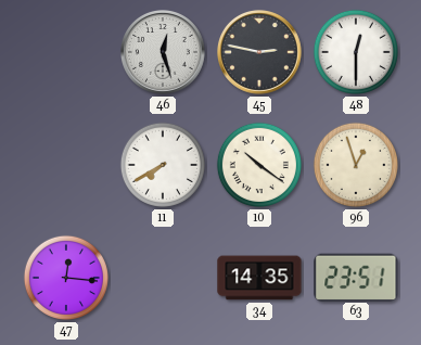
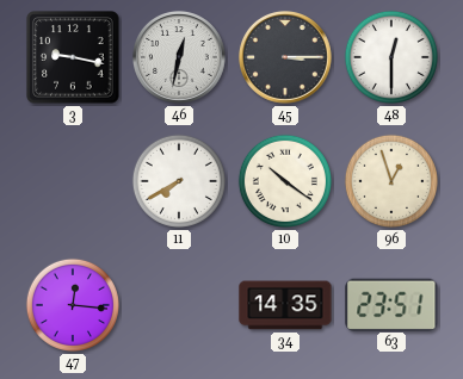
3: none -> 9:17 (73, 57)
46: 12:27 -> 12:32 (180, 58)
45: 2:47 -> 3:15 (286, 58)
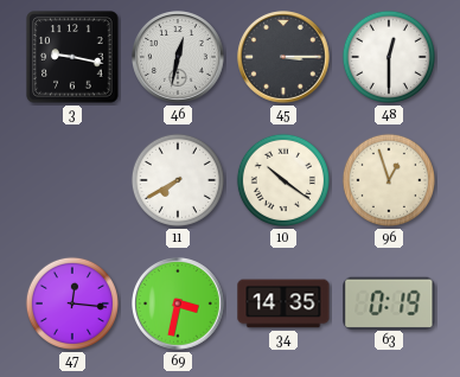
69: none -> 3:32 (179, 305)
63: 23:51 -> 0:19 (389, 302)
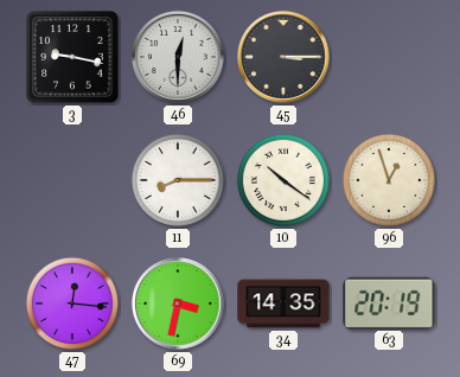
46: 12:32 -> 12:30 (179, 58)
48: 12:30 -> none (389, 57)
11: 7:40 -> 8:15 (178, 180)
63: 0:19 -> 20:19 (389, 302)
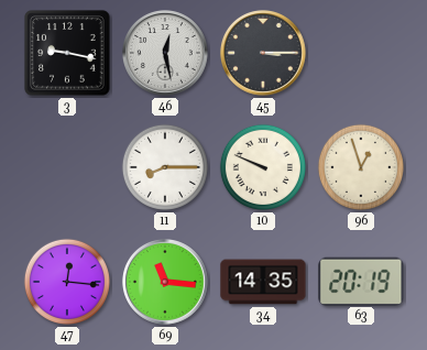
46: 12:30 -> 12:28 (166, 54)
10: 10:21 -> 9:49 (263, 167)
69: 3:32 -> 11:16 (166, 283)
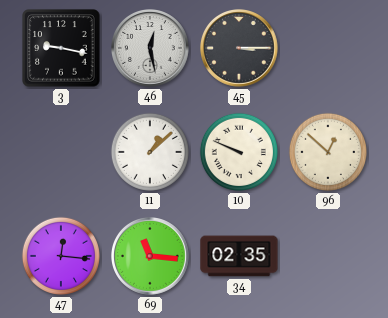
11: 8:15 -> 1:08 (150, 152)
96: 12:57 -> 12:52 (328, 152)
34: 14:35 -> 02:35 (239, 256)
63: 20:19 -> none (361, 281)
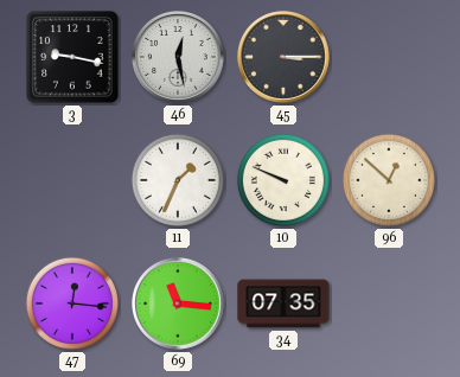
11: 1:08 -> 1:34 (178, 180)
34: 02:35 -> 07:35 (283, 303)
